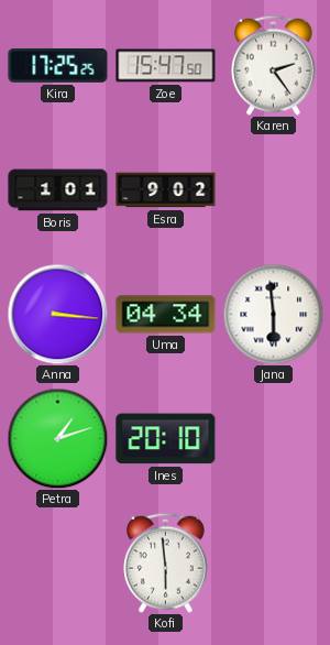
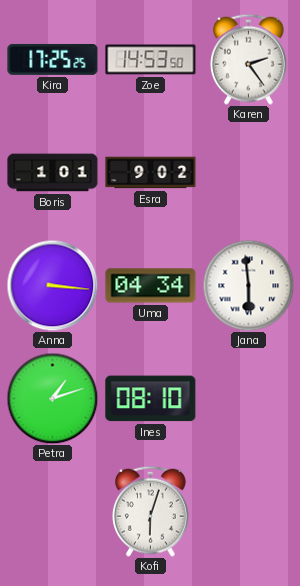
Zoe: 15:47 -> 14:53 (151, 60)
Ines: 20:10 -> 08:10 (151, 399)
Kofi: 5:59 -> 6:03 (150, 511)
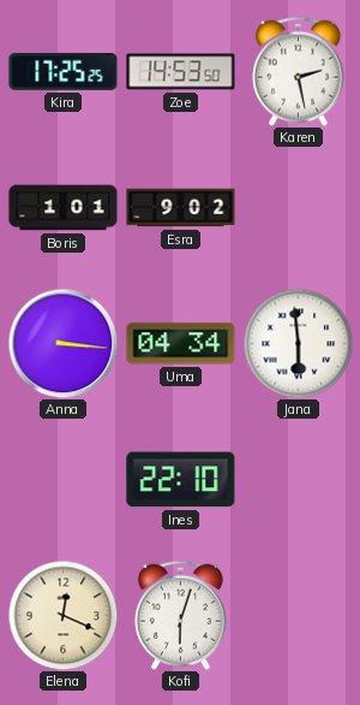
Karen: 2:24 -> 2:28 (298, 71)
Petra: 1:12 -> none (52, 398)
Ines: 08:10 -> 22:10 (181, 480)
Elena: none -> 12:19 (62, 615)
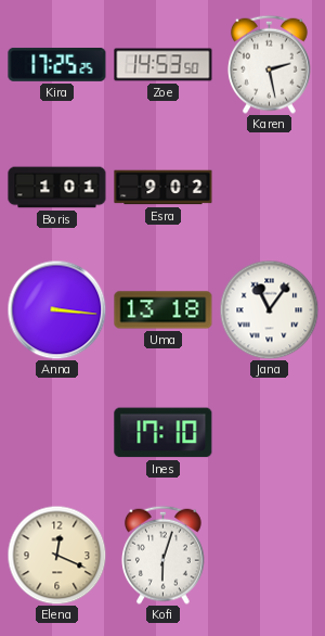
Uma: 04:34 -> 13:18 (164, 310)
Jana: 5:59 -> 11:06 (269, 309)
Ines: 22:10 -> 17:10 (164, 433)
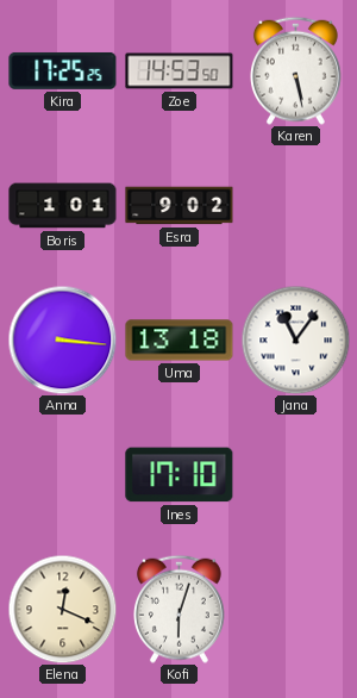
Karen: 2:28 -> 5:28 (295, 70)
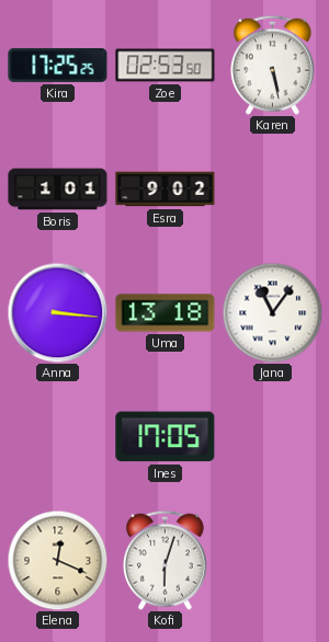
Zoe: 14:53 -> 02:53 (166, 66)
Ines: 17:10 -> 17:05 (166, 437)
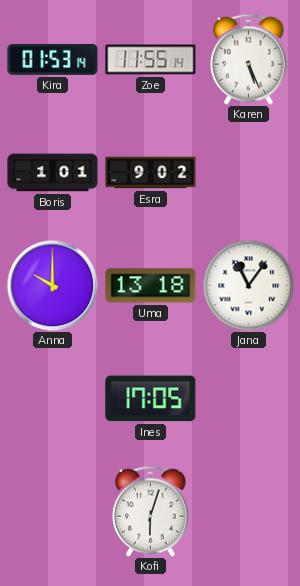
Kira: 17:25 -> 01:53 (53, 59)
Zoe: 02:53 -> 11:55 (151, 60)
Karen: 5:28 -> 5:26 (248, 59)
Anna: 3:16 -> 10:00 (52, 285)
Elena: 12:19 -> none (57, 560)
